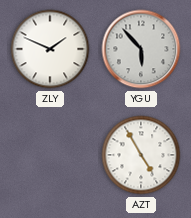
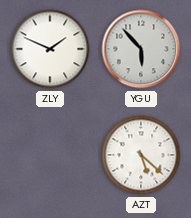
AZT: 4:55 -> 5:22 (141, 155)
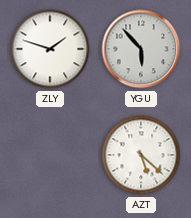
ZLY: 1:49 -> 1:48 (50, 49)
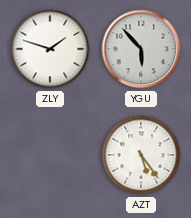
AZT: 5:22 -> 5:24 (141, 155)
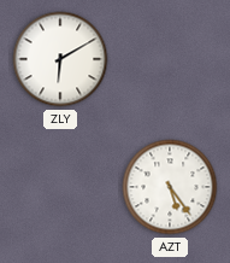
ZLY: 1:48 -> 6:10 (60, 59)
YGU: 5:53 -> none (141, 49)
